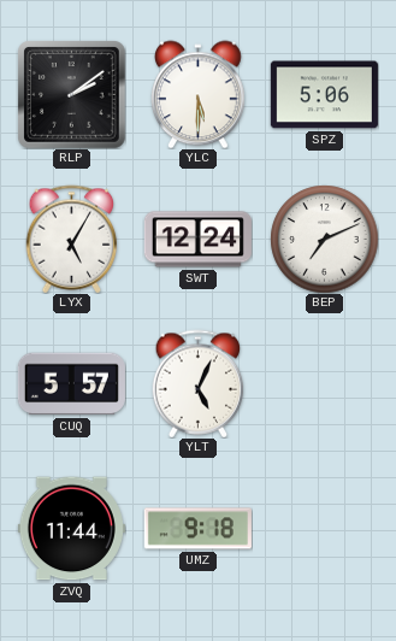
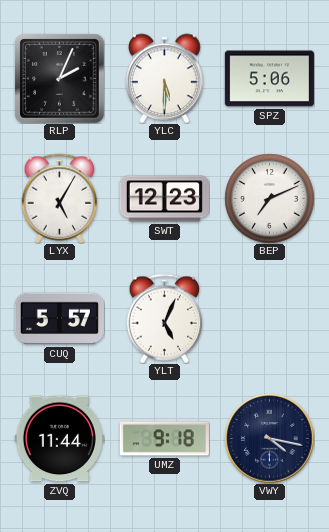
RLP: 2:09 -> 2:04 (60, 79)
SWT: 12:24 -> 12:23 (164, 199)
VWY: none -> 4:17 (269, 438)
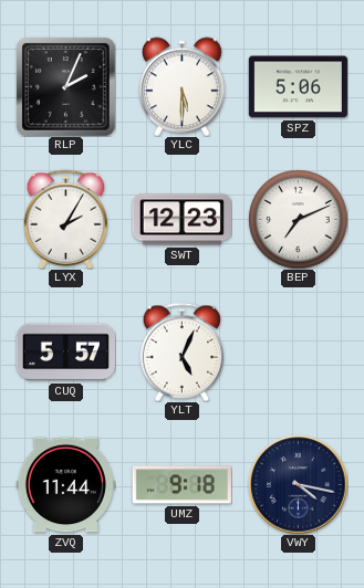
LYX: 5:05 -> 2:05 (66, 219)
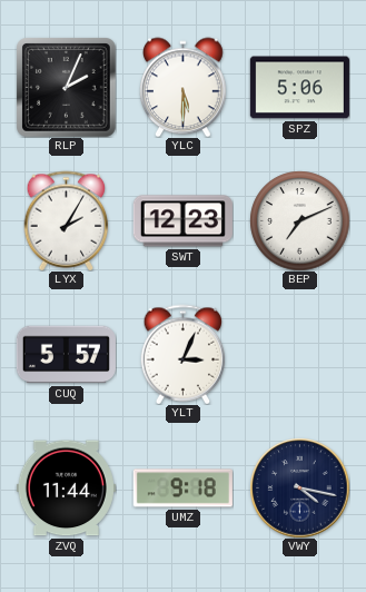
YLT: 5:04 -> 3:04 (184, 354)
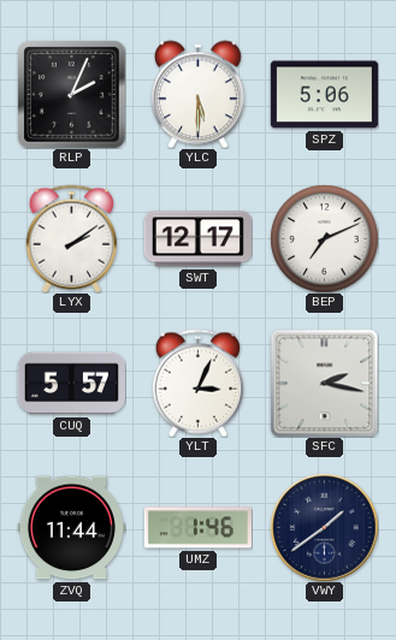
LYX: 2:05 -> 2:09 (72, 238)
SWT: 12:23 -> 12:17 (197, 239)
SFC: none -> 2:17 (324, 383)
UMZ: 9:18 -> 1:46 (197, 528)
VWY: 4:17 -> 1:39 (324, 527)
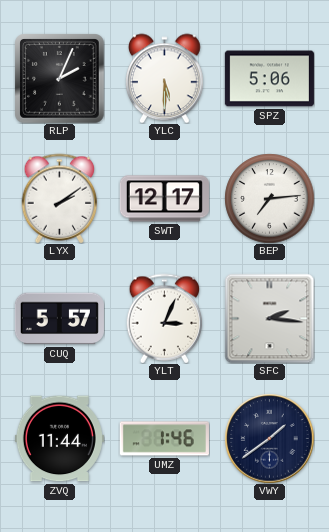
BEP: 7:11 -> 7:14 (269, 198)
SFC: 2:17 -> 2:16 (269, 318)
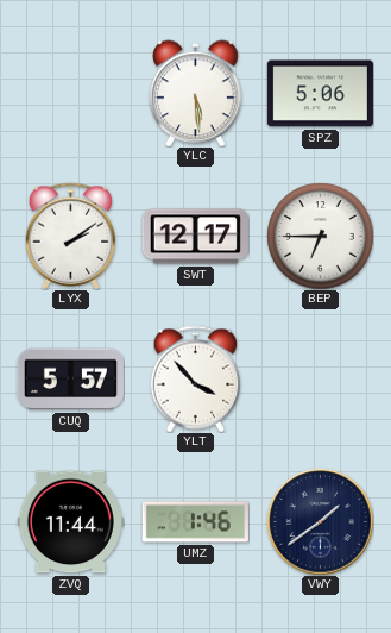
RLP: 2:04 -> none (60, 79)
YLC: 5:30 -> 5:29 (196, 93)
BEP: 7:14 -> 6:45 (320, 236)
YLT: 3:04 -> 3:53 (196, 378)
SFC: 2:16 -> none (269, 318)
